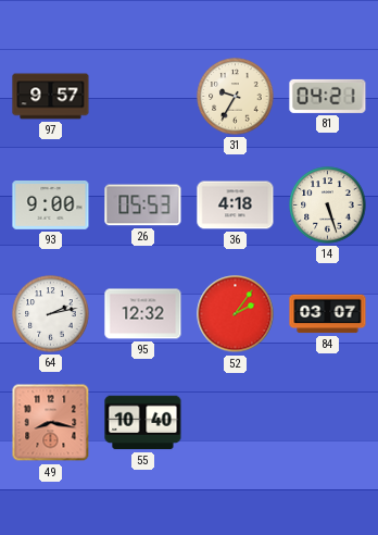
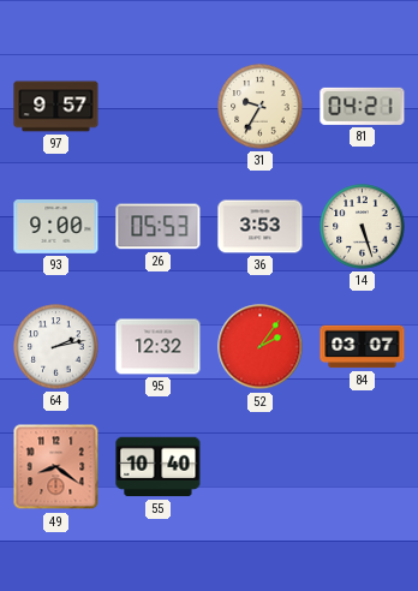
36: 4:18 -> 3:53 (261, 227)
49: 8:17 -> 8:21 (56, 467)
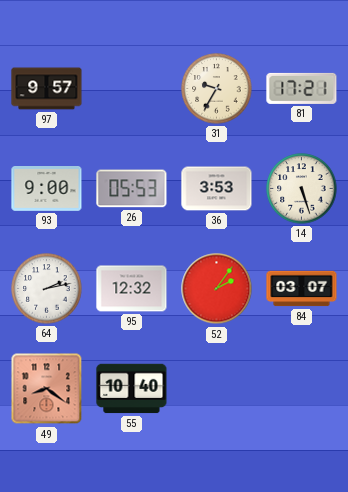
81: 04:21 -> 17:21 (302, 88)
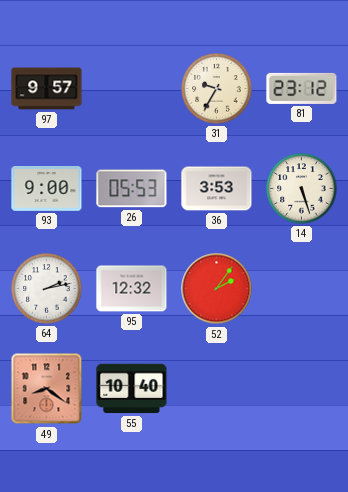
81: 17:21 -> 23:12 (302, 88)
84: 03:07 -> none (302, 289)
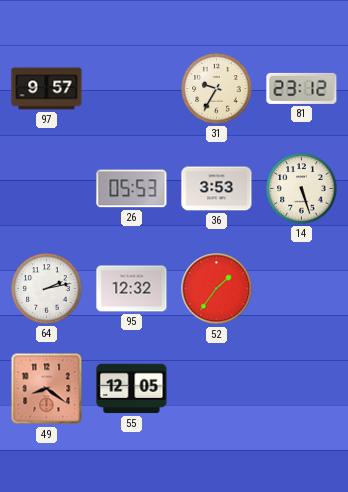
93: 9:00 -> none (47, 189)
52: 2:06 -> 1:36 (217, 289)
55: 10:40 -> 12:05 (132, 389)
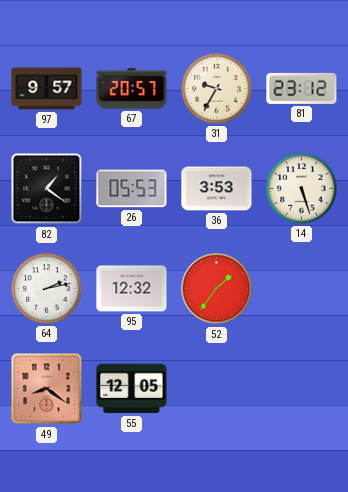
67: none -> 20:57 (132, 89)
82: none -> 1:21 (47, 189)
